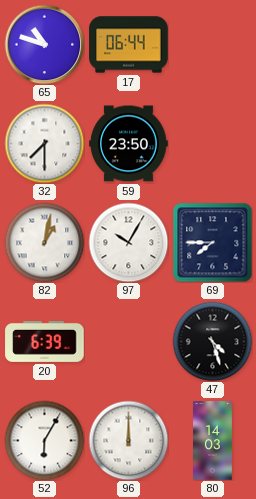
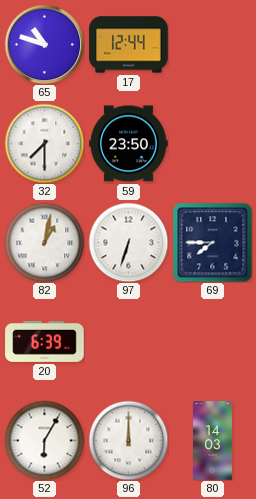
17: 06:44 -> 12:44 (129, 45)
97: 10:05 -> 6:33 (128, 242)
47: 4:27 -> none (212, 341)
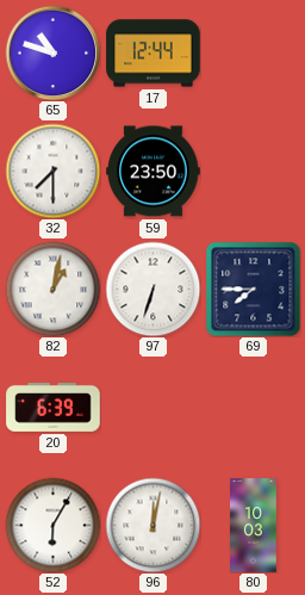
96: 12:00 -> 12:02 (152, 525)
80: 14:03 -> 10:03 (254, 526)
